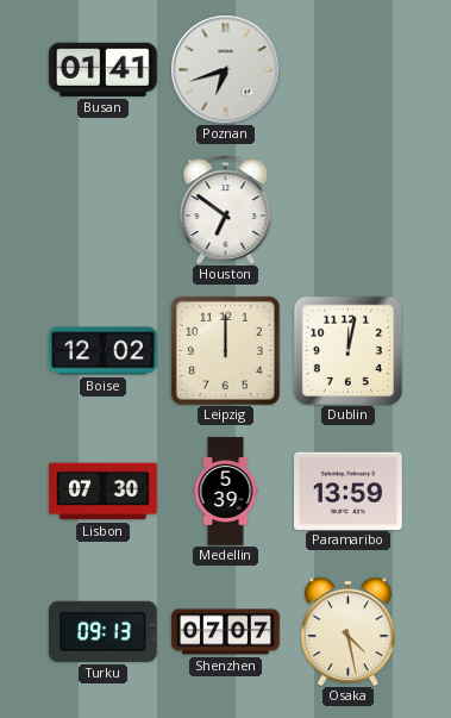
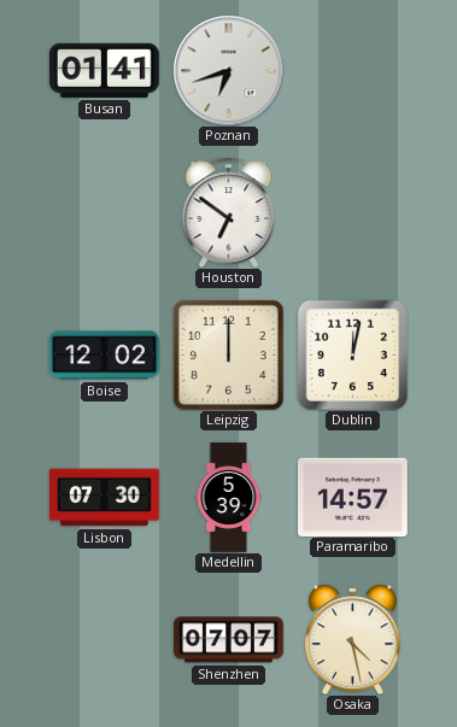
Paramaribo: 13:59 -> 14:57 (353, 497)
Turku: 09:13 -> none (102, 631)
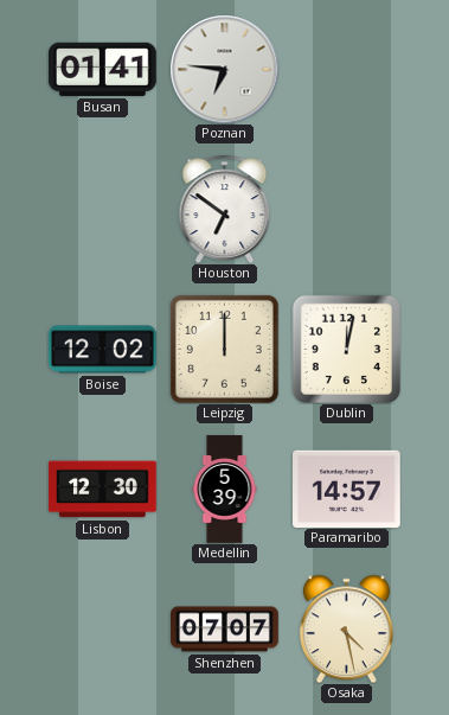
Poznan: 6:42 -> 6:46 (224, 69)
Lisbon: 07:30 -> 12:30 (103, 490)
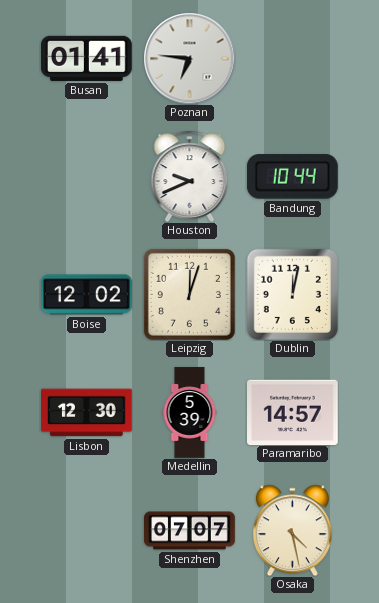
Houston: 6:51 -> 9:41 (190, 176)
Bandung: none -> 10:44 (292, 177)
Leipzig: 12:00 -> 12:03 (189, 294)
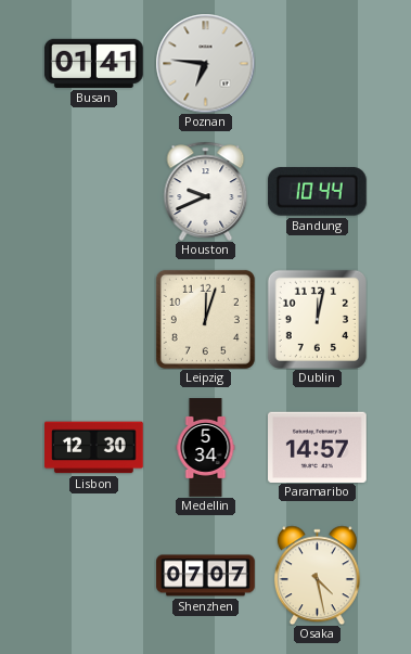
Boise: 12:02 -> none (87, 295)
Medellin: 5:39 -> 5:34 (206, 448)
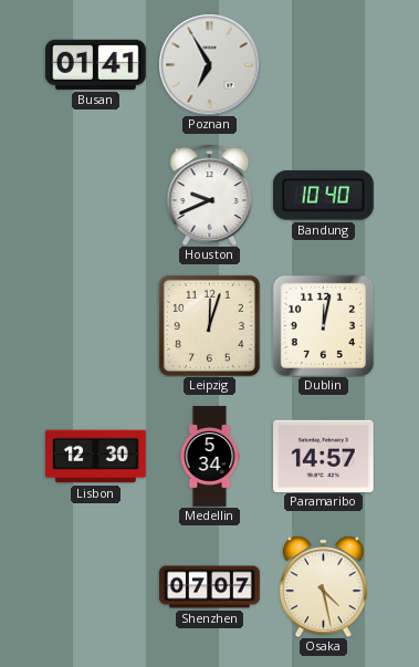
Poznan: 6:46 -> 6:55 (209, 64)
Bandung: 10:44 -> 10:40 (323, 196)
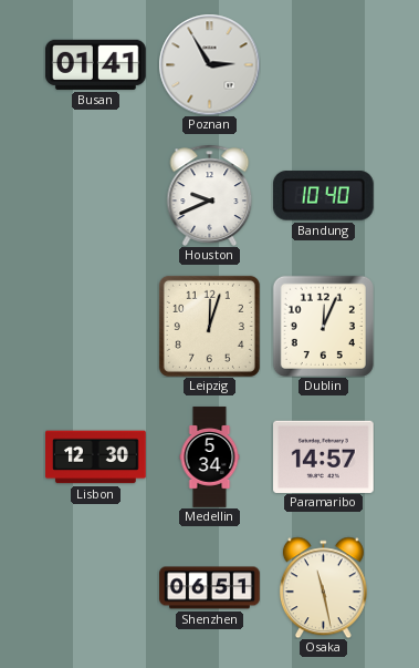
Poznan: 6:55 -> 2:55 (209, 64)
Dublin: 12:02 -> 12:04 (323, 326)
Shenzhen: 07:07 -> 06:51 (210, 588)
Osaka: 4:28 -> 11:28 (323, 587)
